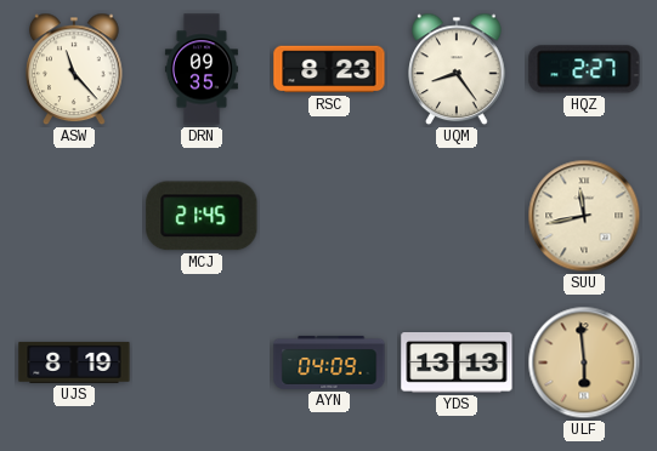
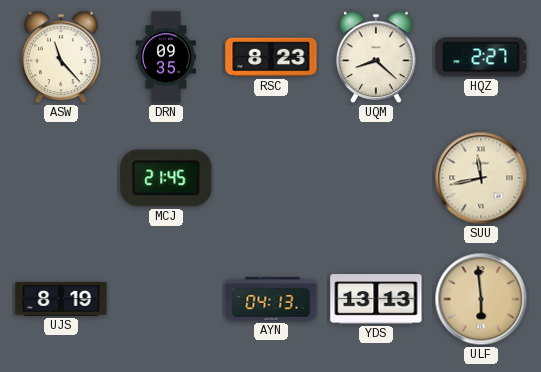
UQM: 8:24 -> 8:22 (376, 57)
AYN: 04:09 -> 04:13 (271, 299)
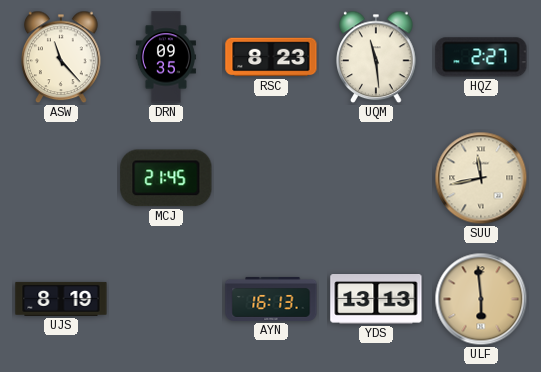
UQM: 8:22 -> 11:29 (376, 57)
AYN: 04:13 -> 16:13 (271, 299)
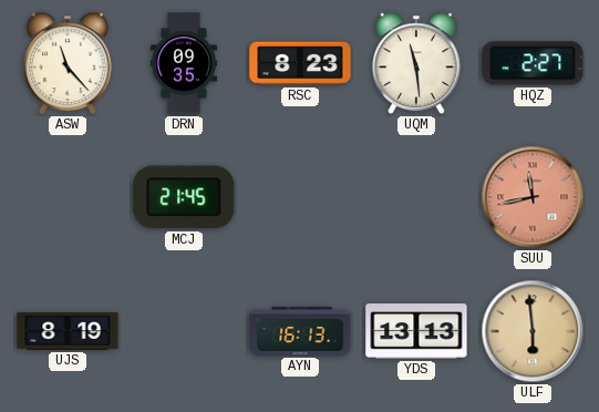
SUU dial: cream -> salmon (533, 197)
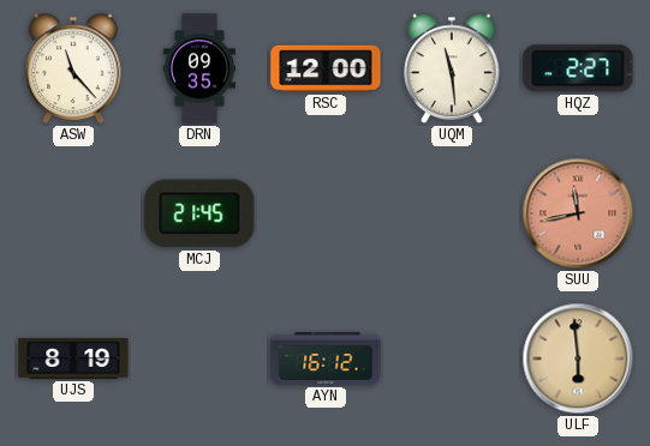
RSC: 8:23 -> 12:00 (326, 68)
AYN: 16:13 -> 16:12 (326, 358)
YDS: 13:13 -> none (416, 332)
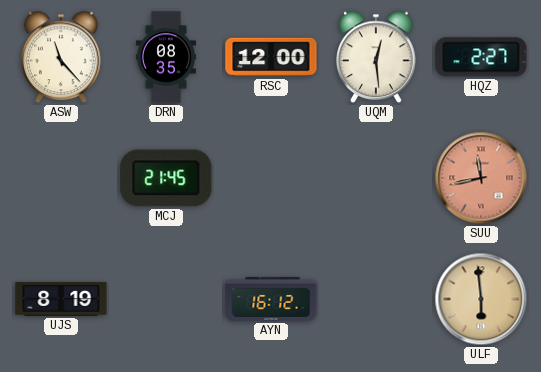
DRN: 09:35 -> 08:35 (166, 57)
UQM: 11:29 -> 12:29 (376, 57)
